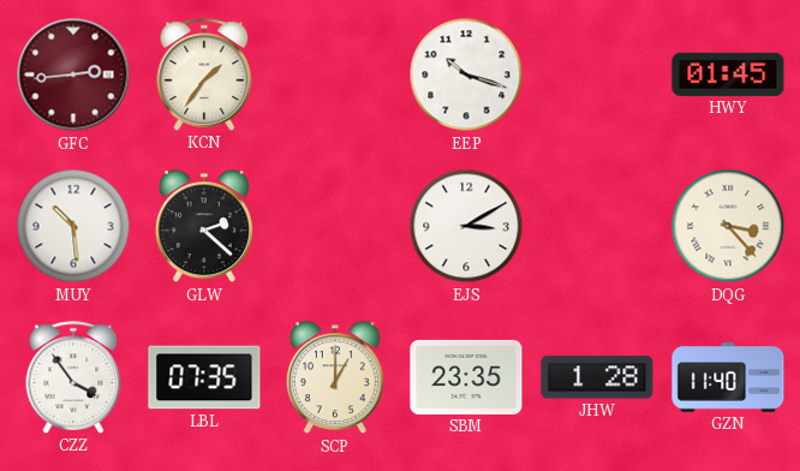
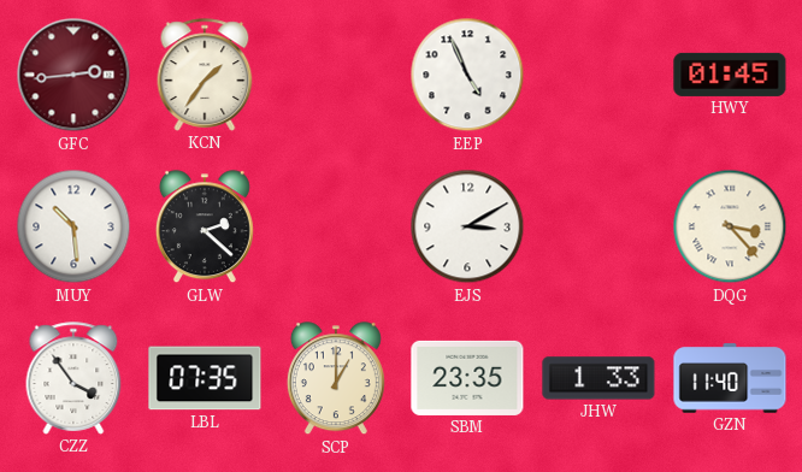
EEP: 10:18 -> 4:56 (467, 75)
JHW: 1:28 -> 1:33 (598, 378)
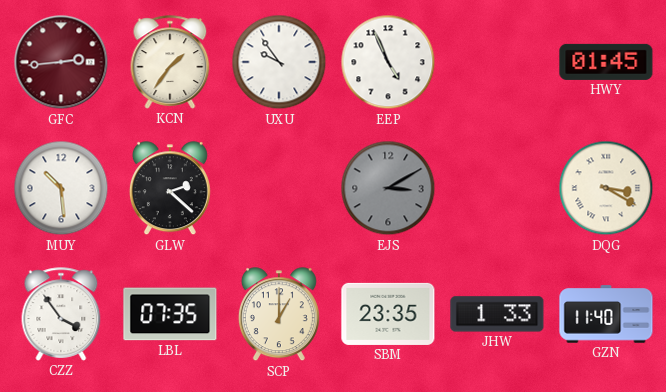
UXU: none -> 9:54 (279, 62)
EJS dial: white -> grey (388, 188)
DQG: 3:23 -> 3:20 (606, 188)
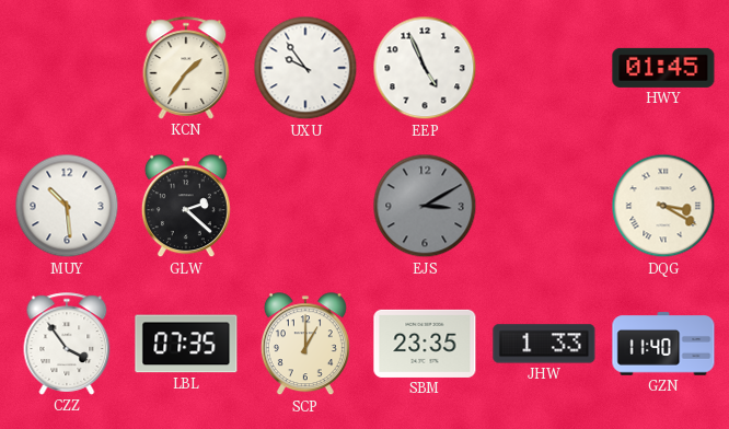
GFC: 2:44 -> none (61, 62)
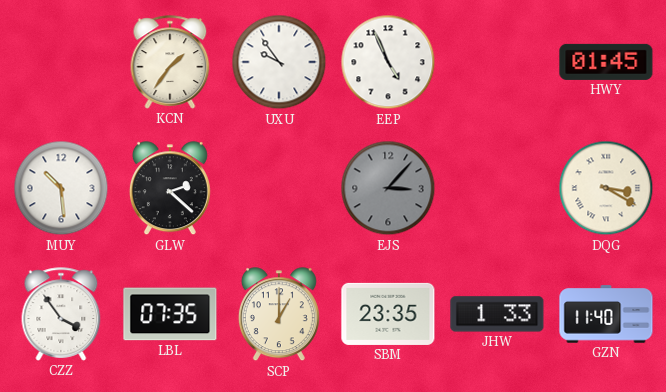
EJS: 3:10 -> 3:07 (388, 188)
